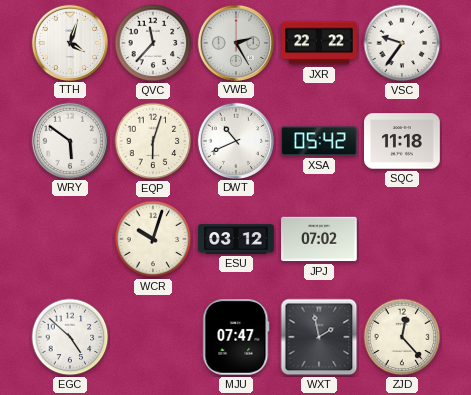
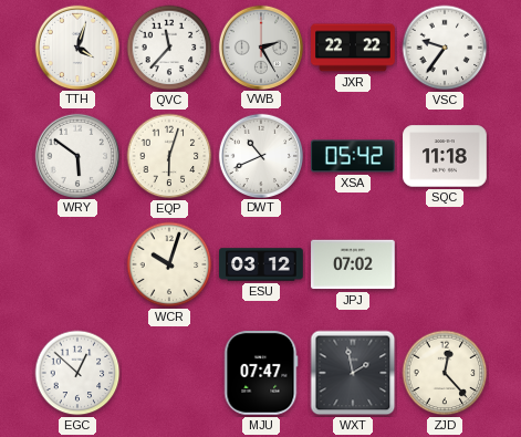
EGC: 4:52 -> 12:52 (77, 373)
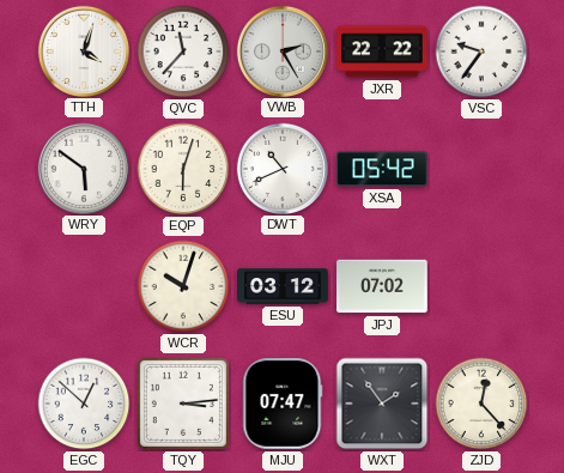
SQC: 11:18 -> none (445, 156)
TQY: none -> 3:14 (183, 404)
WXT: 1:58 -> 1:54 (382, 404)
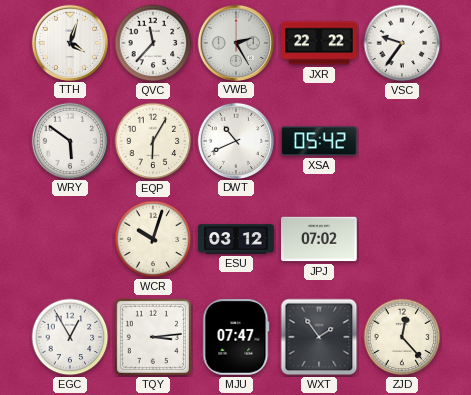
EQP: 6:03 -> 6:05 (153, 141)
EGC: 12:52 -> 12:55 (70, 337)
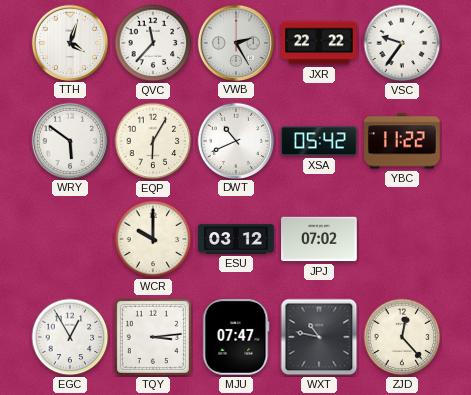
YBC: none -> 11:22 (403, 141)
WCR: 10:03 -> 10:00 (153, 239)
WXT: 1:54 -> 10:47 (319, 337)
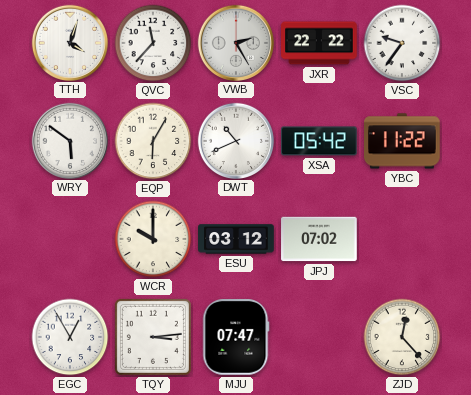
WXT: 10:47 -> none (319, 337)
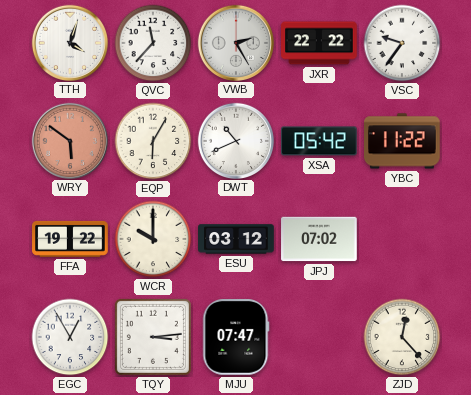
WRY dial: white -> salmon (69, 140)
FFA: none -> 19:22 (70, 239)
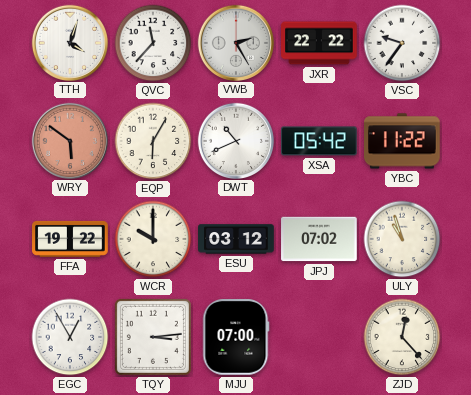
ULY: none -> 10:57 (402, 239)
MJU: 07:47 -> 07:00 (236, 337)
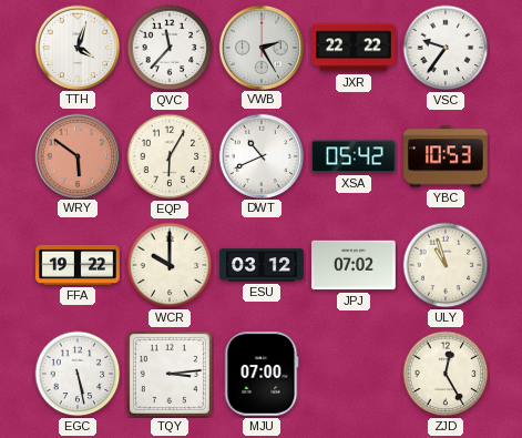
YBC: 11:22 -> 10:53 (447, 156)
EGC: 12:55 -> 5:28 (78, 374)
ZJD: 12:23 -> 12:25 (446, 374)
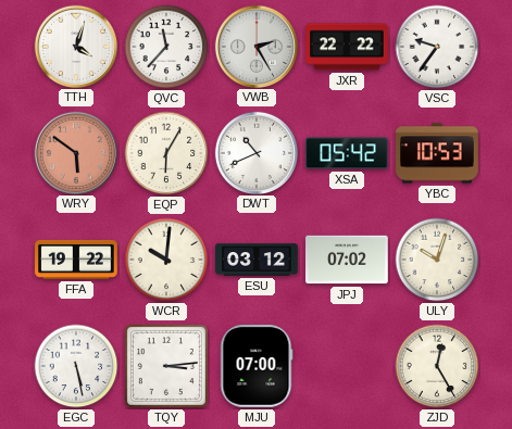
WCR: 10:00 -> 10:01 (166, 260)
ULY: 10:57 -> 10:03 (437, 260)
